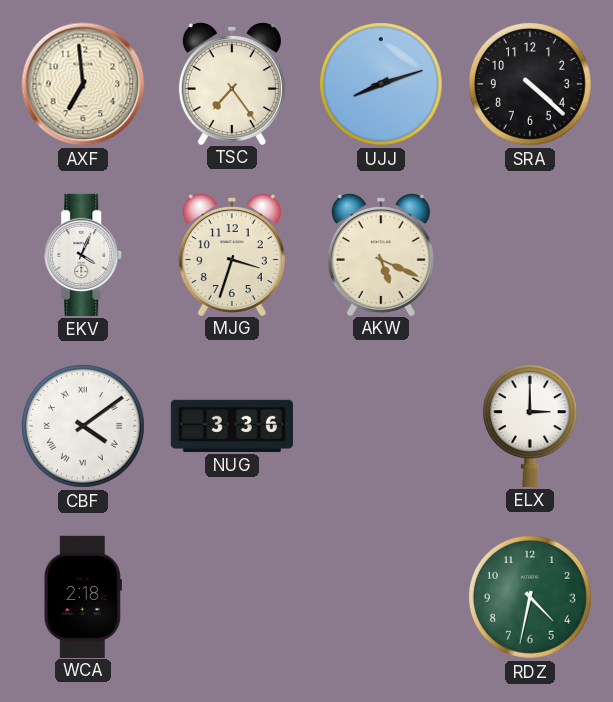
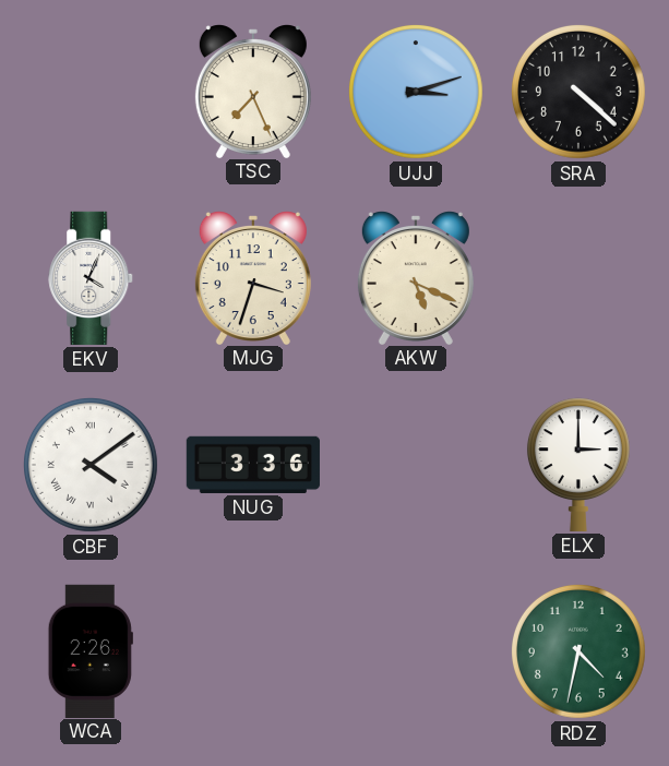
AXF: 6:59 -> none (83, 84)
TSC: 7:24 -> 7:26 (253, 92)
UJJ: 8:12 -> 3:12 (416, 92)
WCA: 2:18 -> 2:26 (91, 650)
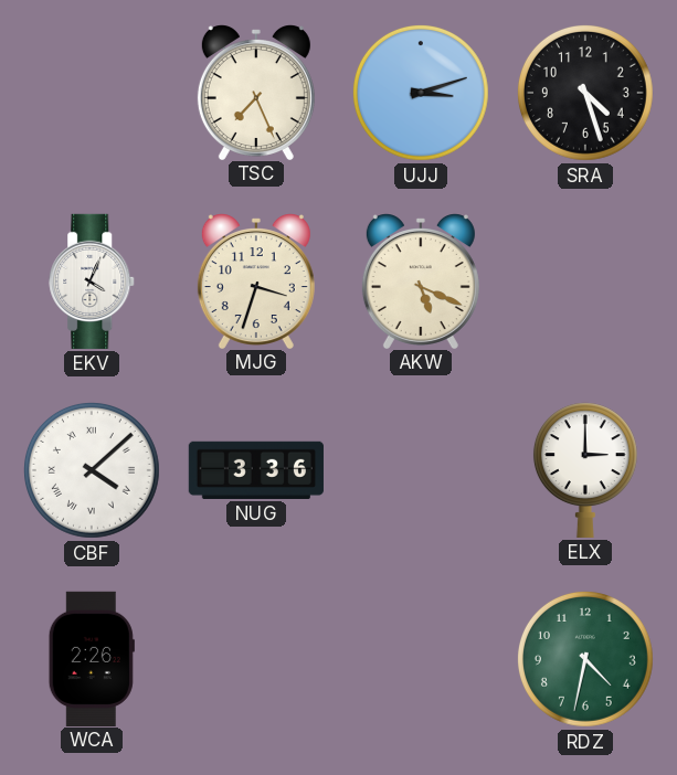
SRA: 4:22 -> 4:27 (585, 93)
CBF: 4:09 -> 4:08 (92, 470)
